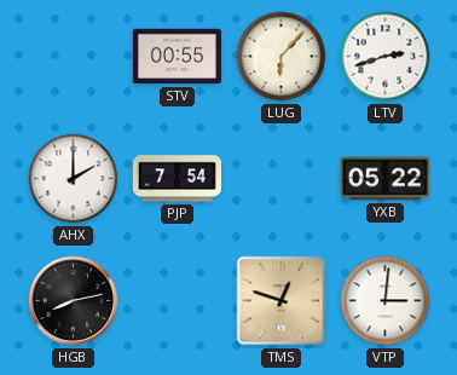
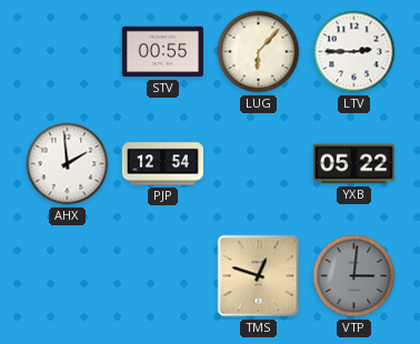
LTV: 2:42 -> 2:45 (354, 52)
AHX: 2:00 -> 1:59 (68, 164)
PJP: 7:54 -> 12:54 (162, 164)
HGB: 8:13 -> none (74, 301)
VTP dial: white -> grey (354, 276)
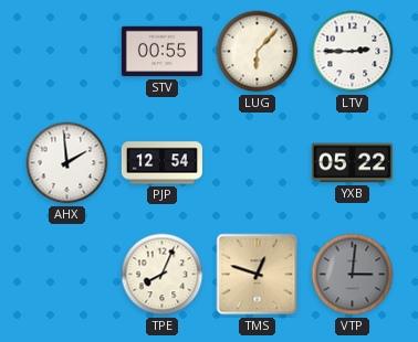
TPE: none -> 8:04 (163, 275)
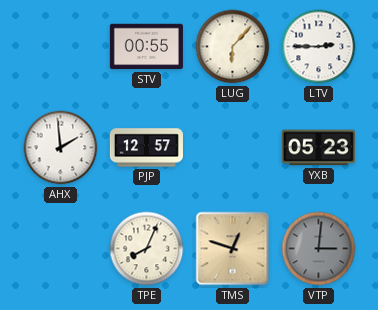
PJP: 12:54 -> 12:57 (146, 148)
YXB: 05:22 -> 05:23 (318, 148)
